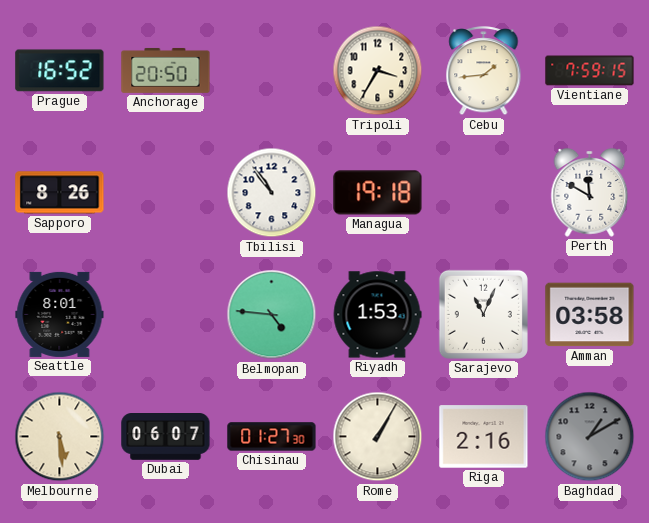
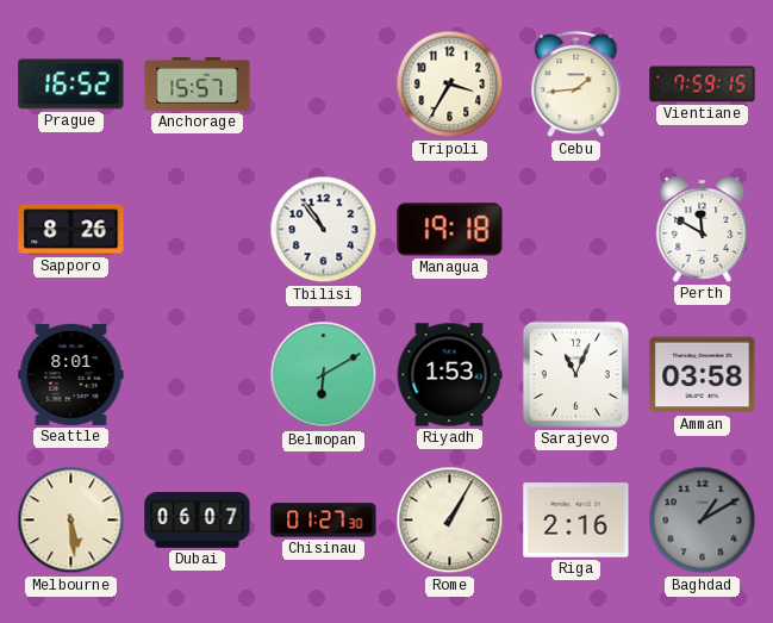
Anchorage: 20:50 -> 15:57 (198, 83)
Belmopan: 4:46 -> 6:10 (324, 375)
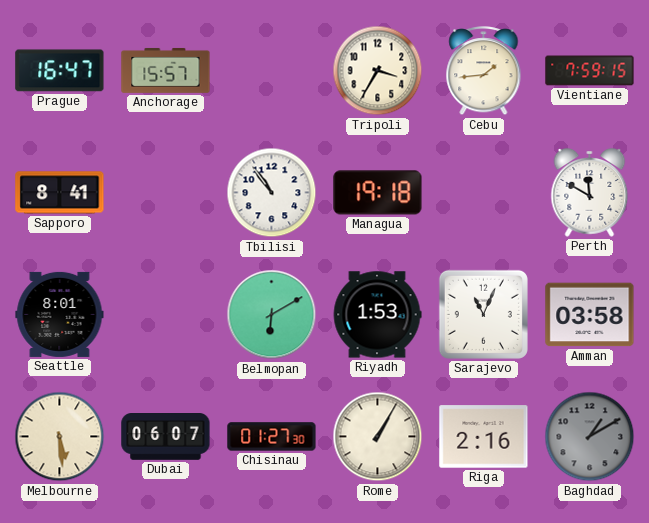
Prague: 16:52 -> 16:47 (60, 71)
Sapporo: 8:26 -> 8:41 (60, 193)
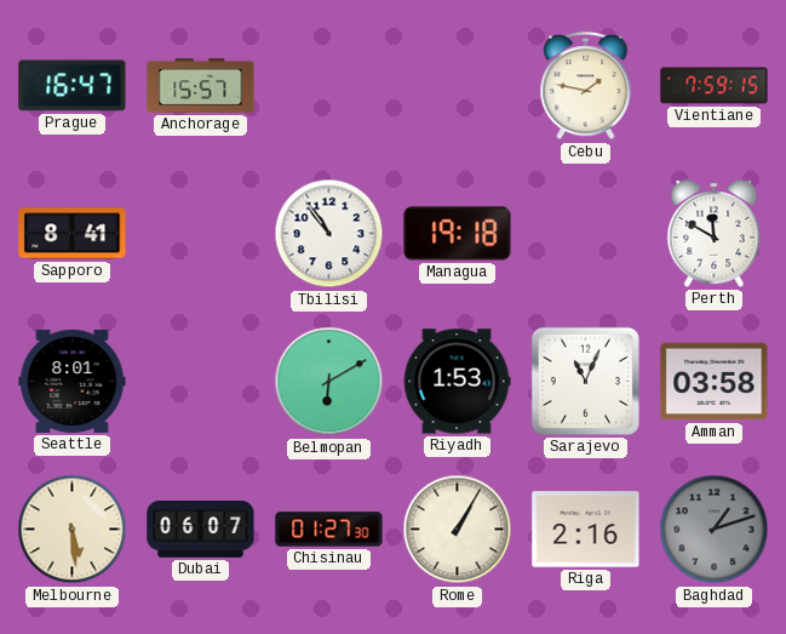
Tripoli: 3:35 -> none (378, 71)
Cebu: 1:44 -> 1:47 (586, 86)
Baghdad: 1:10 -> 1:12 (715, 530)
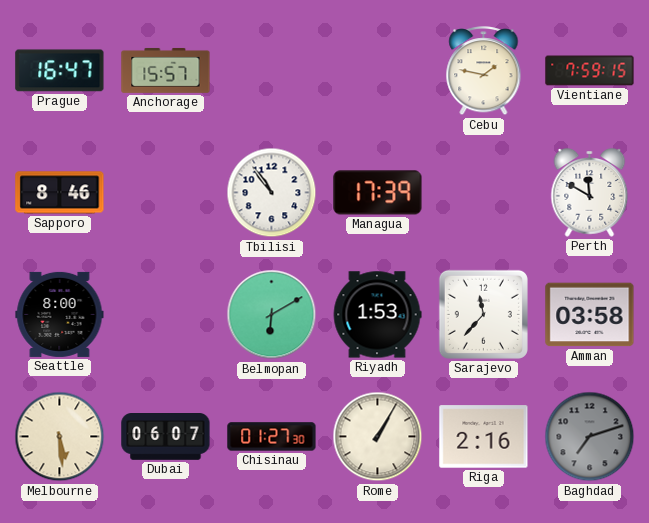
Sapporo: 8:41 -> 8:46 (60, 193)
Managua: 19:18 -> 17:39 (378, 193)
Seattle: 8:01 -> 8:00 (60, 314)
Sarajevo: 11:04 -> 11:37 (483, 314)
Baghdad: 1:12 -> 7:12 (590, 437)
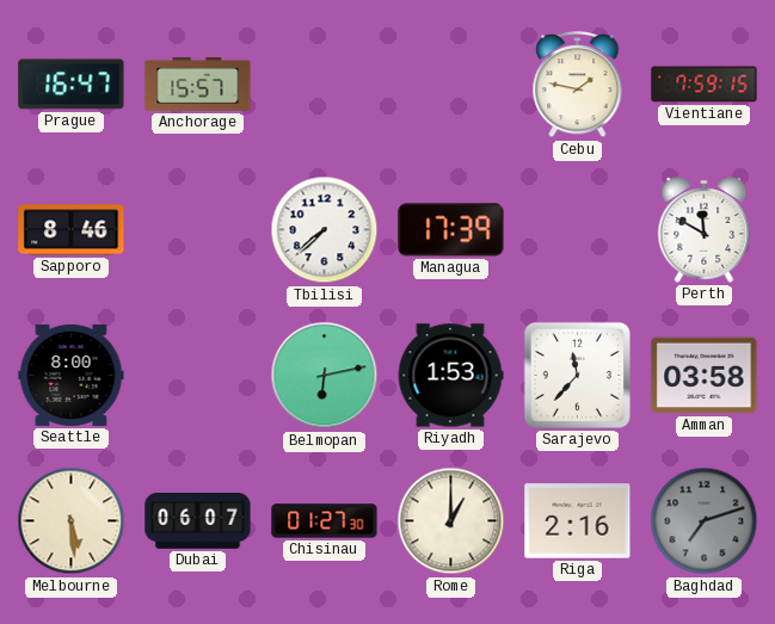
Tbilisi: 10:54 -> 7:38 (325, 230)
Belmopan: 6:10 -> 6:13 (325, 376)
Rome: 1:05 -> 1:00 (451, 521)
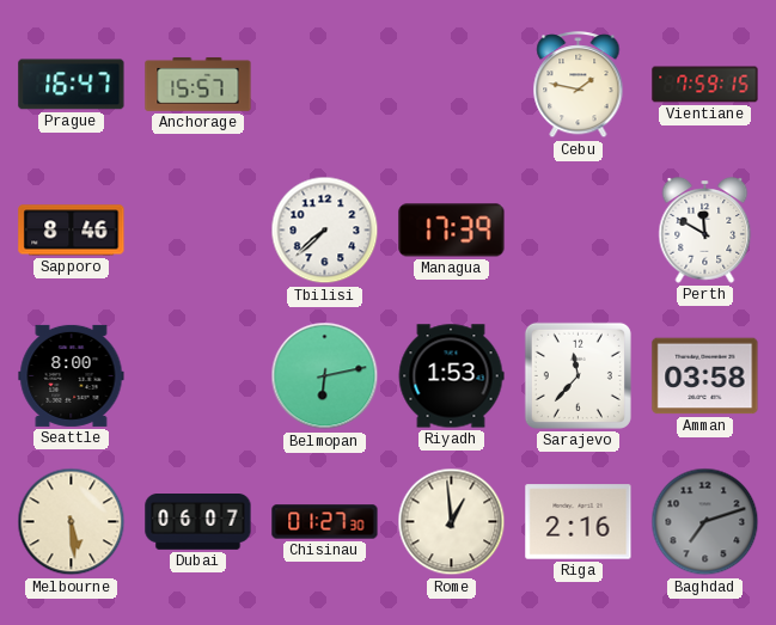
Rome: 1:00 -> 12:59 (452, 522)
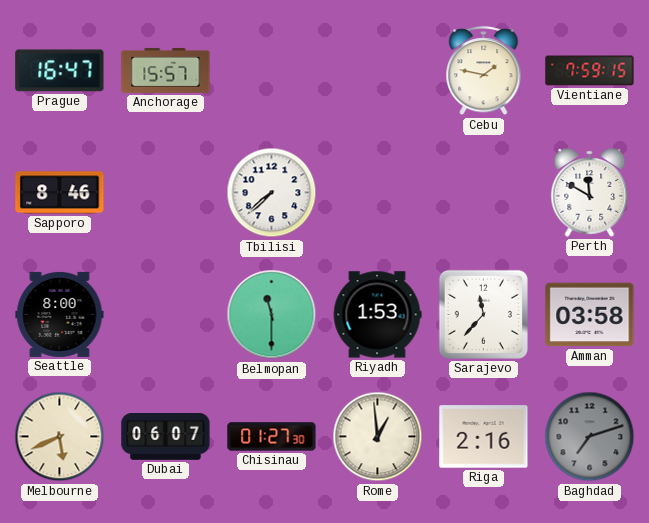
Managua: 17:39 -> none (452, 231)
Belmopan: 6:13 -> 11:30 (272, 315)
Melbourne: 5:29 -> 5:41 (60, 437)
